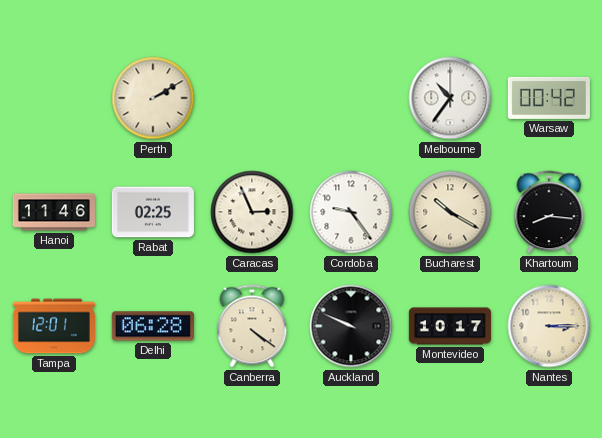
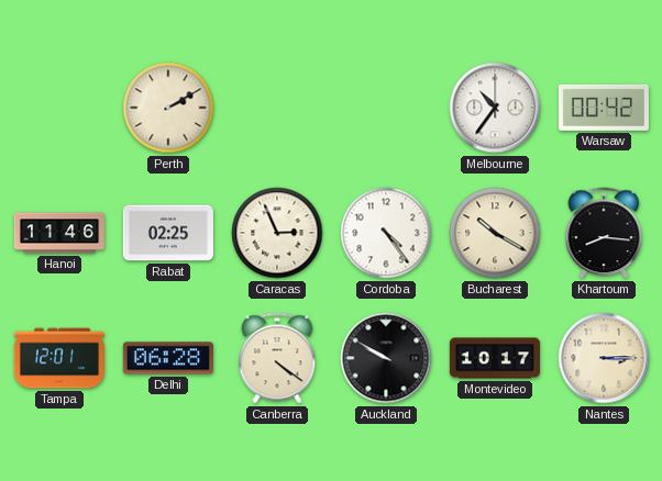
Cordoba: 9:24 -> 4:24 (386, 233)
Auckland: 9:49 -> 9:50 (386, 358)
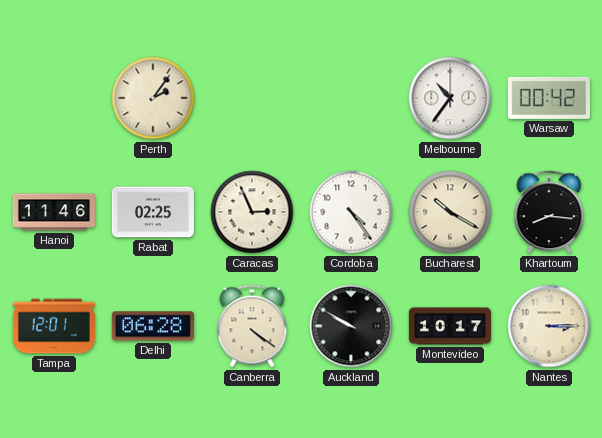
Perth: 2:10 -> 2:06 (153, 98)
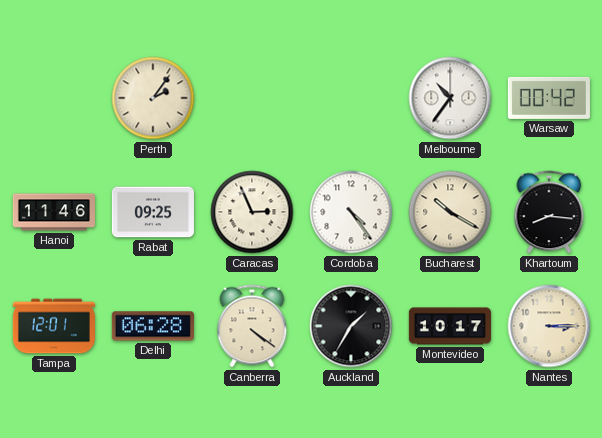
Rabat: 02:25 -> 09:25 (153, 212)
Auckland: 9:50 -> 1:35 (351, 326)
